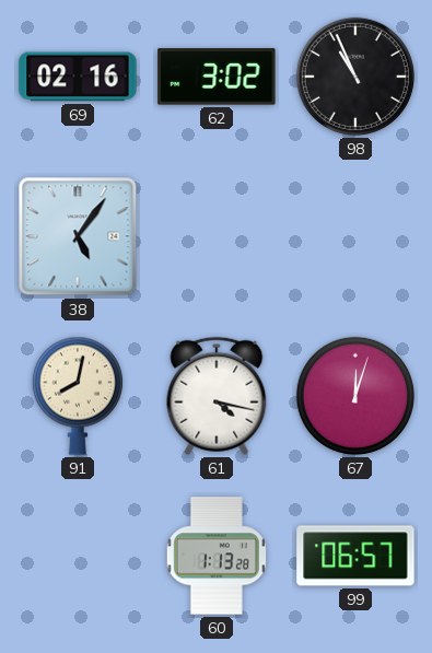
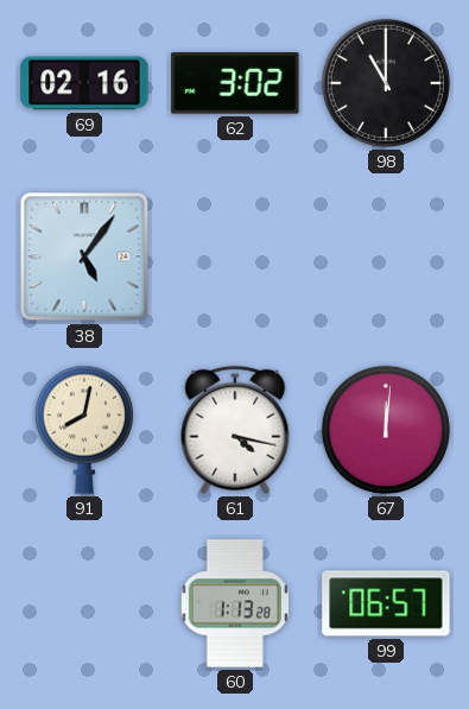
98: 10:56 -> 11:00 (386, 83)
67: 12:03 -> 12:01 (386, 430)
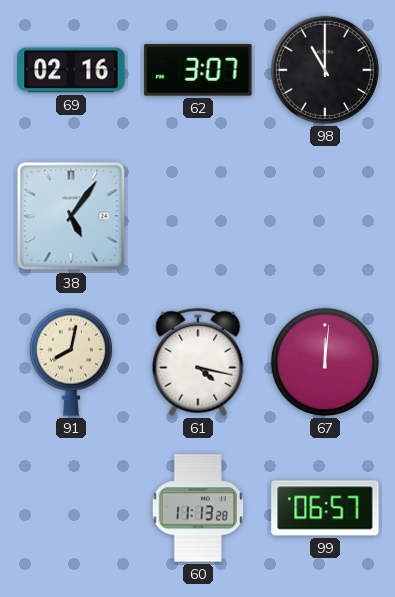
62: 3:02 -> 3:07 (198, 70)
60: 1:13 -> 11:13 (198, 508)
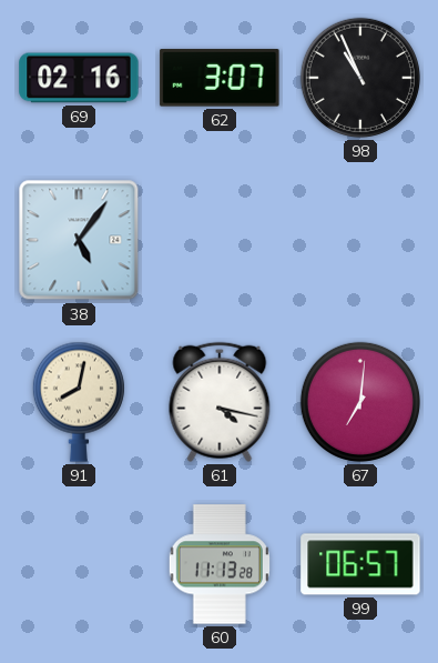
98: 11:00 -> 10:56 (360, 78)
67: 12:01 -> 7:01 (360, 402)
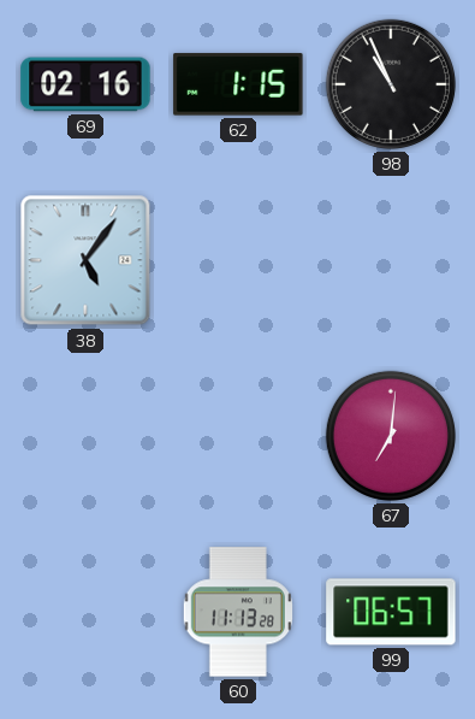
62: 3:07 -> 1:15 (238, 84)
91: 8:02 -> none (79, 402)
61: 4:17 -> none (220, 402)
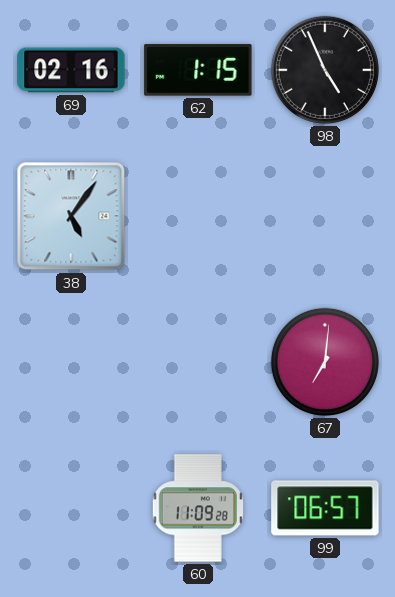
98: 10:56 -> 4:56 (325, 70)
60: 11:13 -> 11:09 (198, 508)
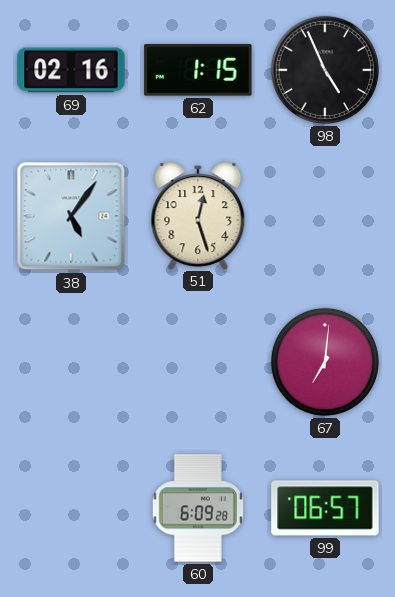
51: none -> 12:27 (198, 215)
60: 11:09 -> 6:09 (198, 508)
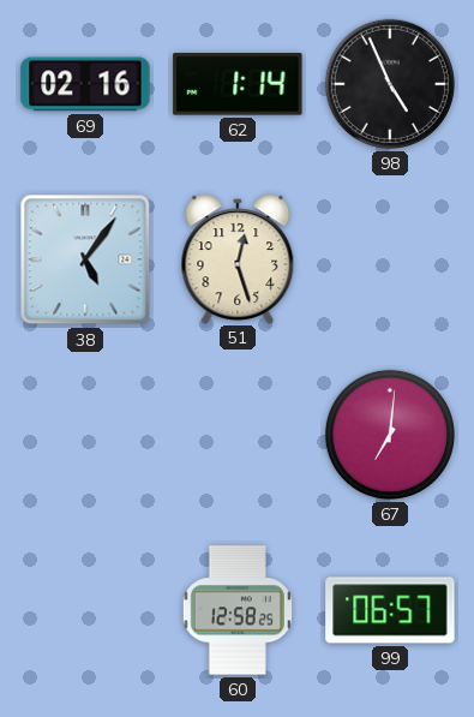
62: 1:15 -> 1:14 (238, 84)
60: 6:09 -> 12:58 (238, 610)
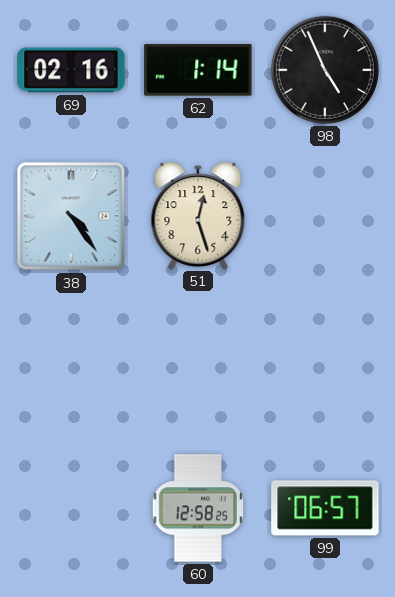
38: 5:06 -> 4:24 (71, 216)
67: 7:01 -> none (390, 435)
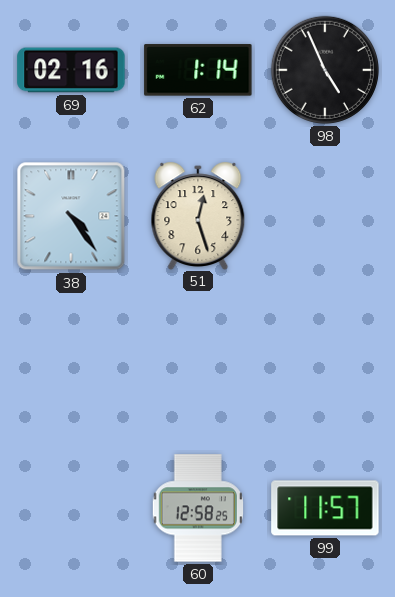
99: 06:57 -> 11:57 (325, 508)
